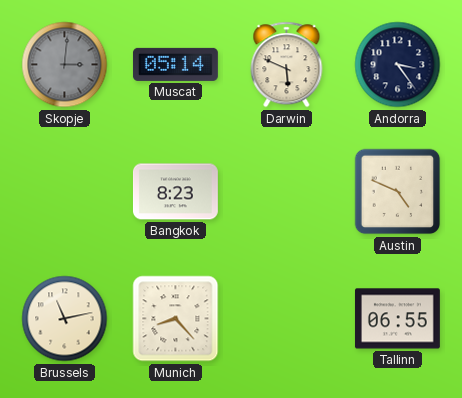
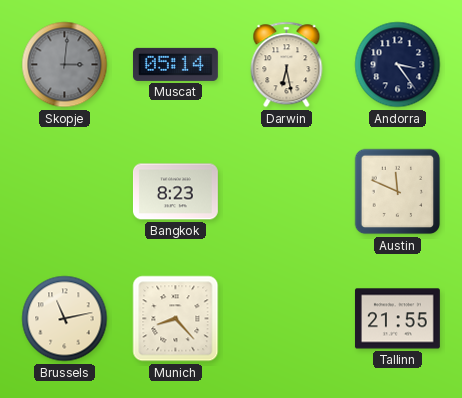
Darwin: 5:49 -> 6:28 (287, 65)
Austin: 4:49 -> 11:49 (398, 192)
Tallinn: 06:55 -> 21:55 (397, 319)
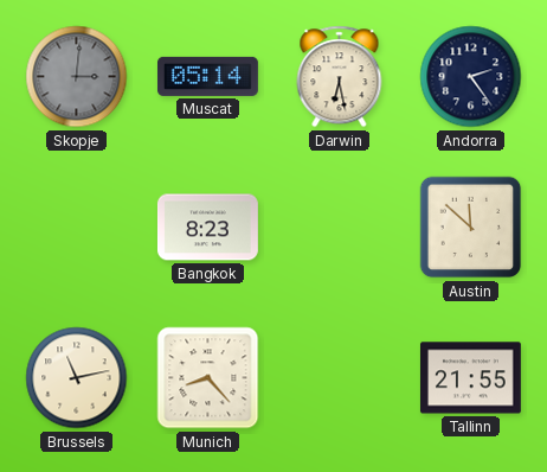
Andorra: 3:24 -> 2:24 (471, 77)
Austin: 11:49 -> 11:52 (471, 228)
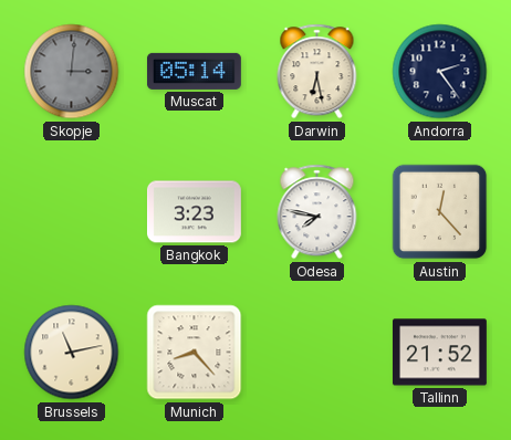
Bangkok: 8:23 -> 3:23 (194, 212)
Odesa: none -> 7:47 (317, 212)
Austin: 11:52 -> 12:23 (440, 212)
Tallinn: 21:55 -> 21:52 (439, 353)
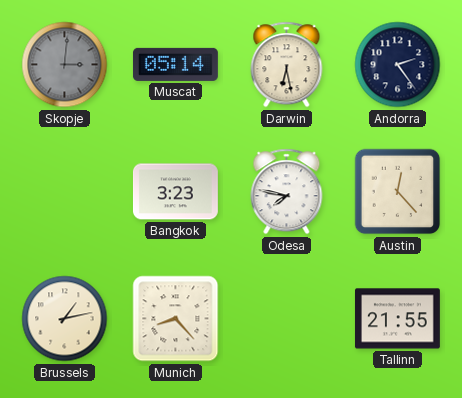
Brussels: 11:13 -> 1:13 (65, 319)
Tallinn: 21:52 -> 21:55 (397, 319)
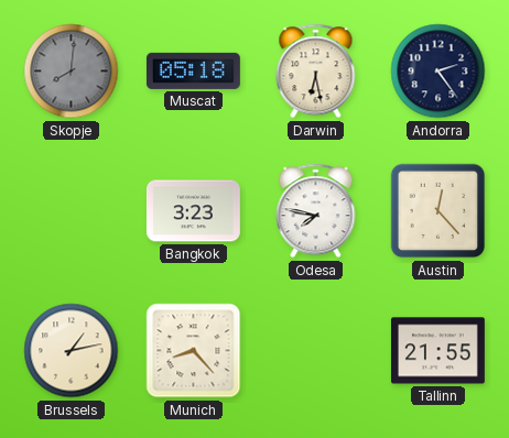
Skopje: 3:01 -> 8:01 (72, 72)
Muscat: 05:14 -> 05:18 (193, 70)
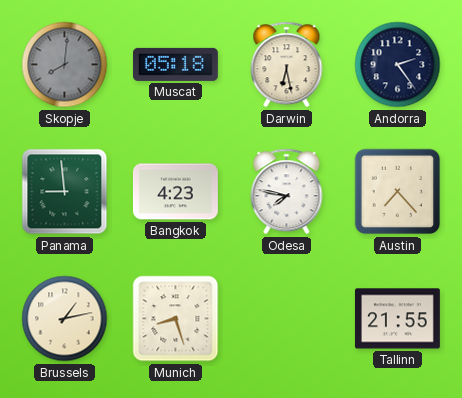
Panama: none -> 8:59 (65, 192)
Bangkok: 3:23 -> 4:23 (175, 192)
Austin: 12:23 -> 7:23 (398, 192)
Munich: 8:23 -> 8:27 (176, 319)
